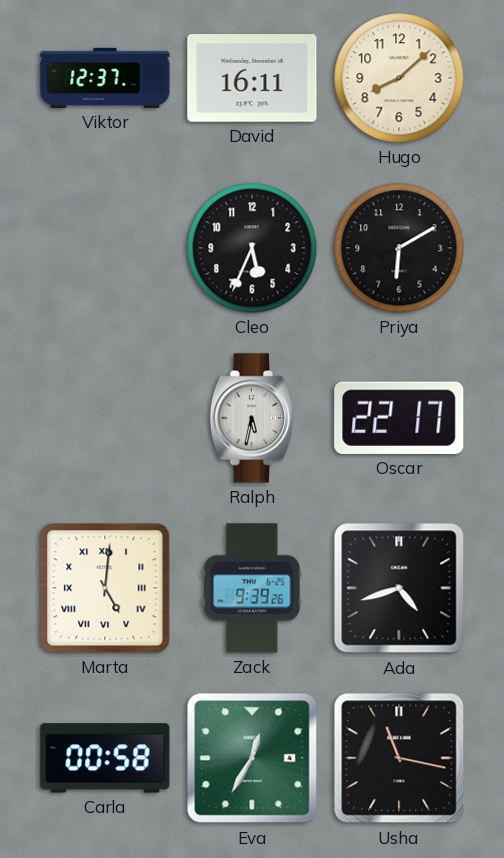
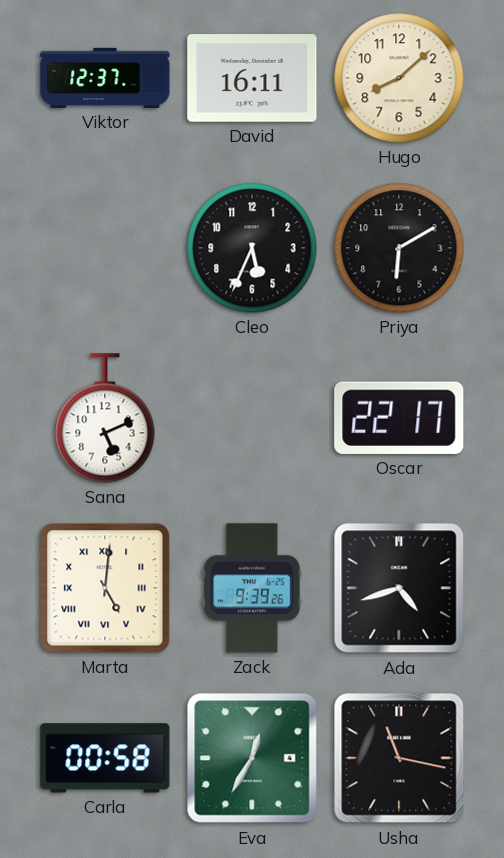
Sana: none -> 5:11 (105, 418)
Ralph: 5:32 -> none (252, 418)
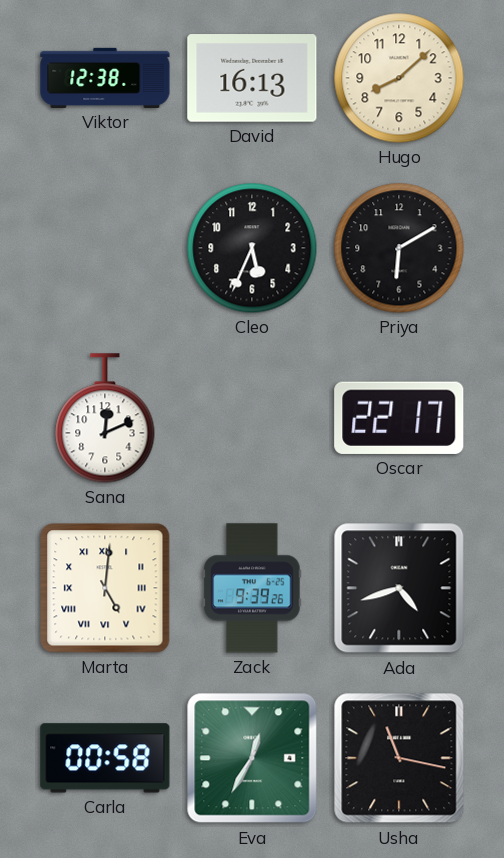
Viktor: 12:37 -> 12:38 (105, 78)
David: 16:11 -> 16:13 (252, 78)
Sana: 5:11 -> 12:11 (105, 418)
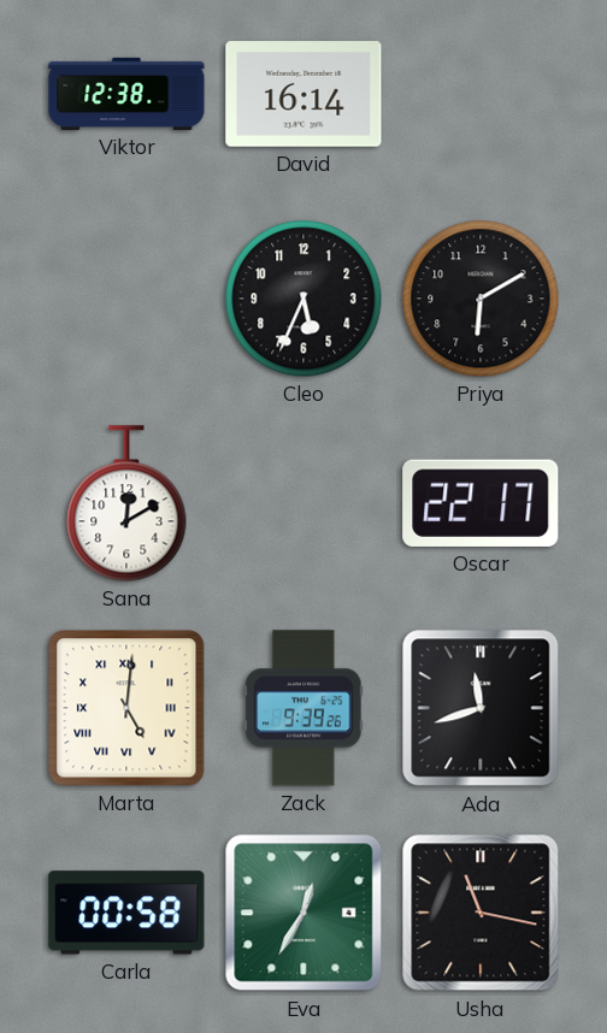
David: 16:13 -> 16:14 (303, 94)
Hugo: 8:08 -> none (399, 78)
Sana: 12:11 -> 12:10 (126, 503)
Ada: 4:42 -> 11:42 (481, 708)
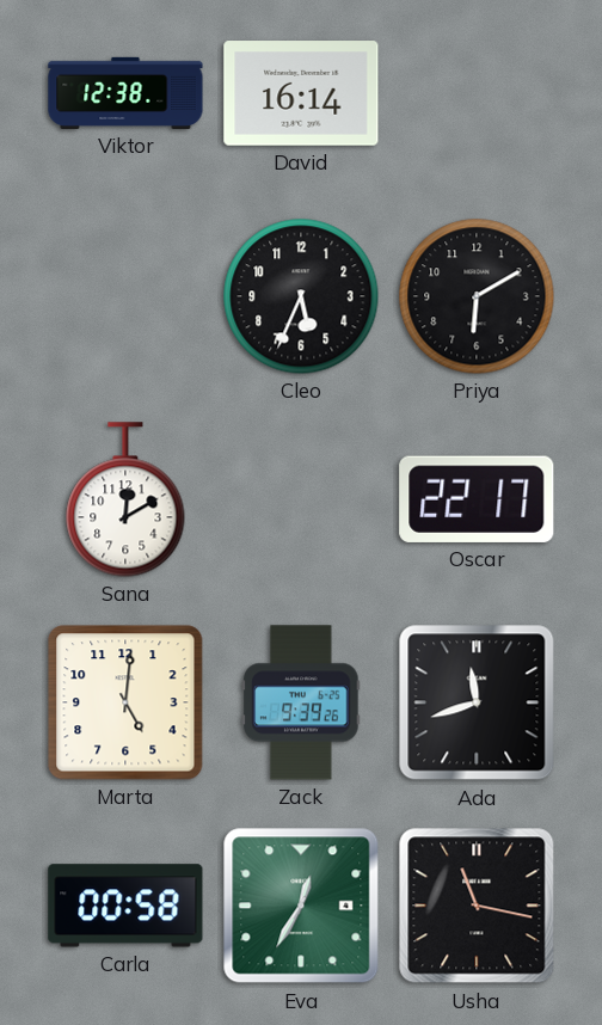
Marta numerals: Roman -> Arabic (125, 702)
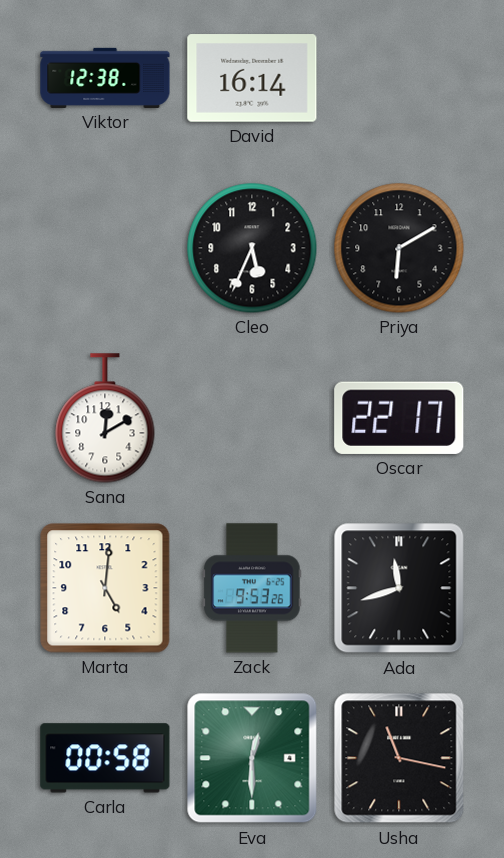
Zack: 9:39 -> 9:53 (252, 588)
Eva: 12:35 -> 12:30 (252, 758)
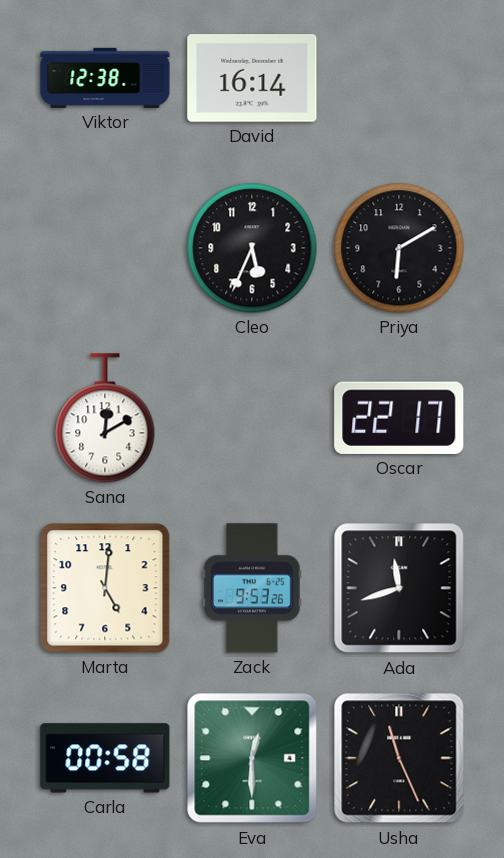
Usha: 11:17 -> 11:26 (399, 758)
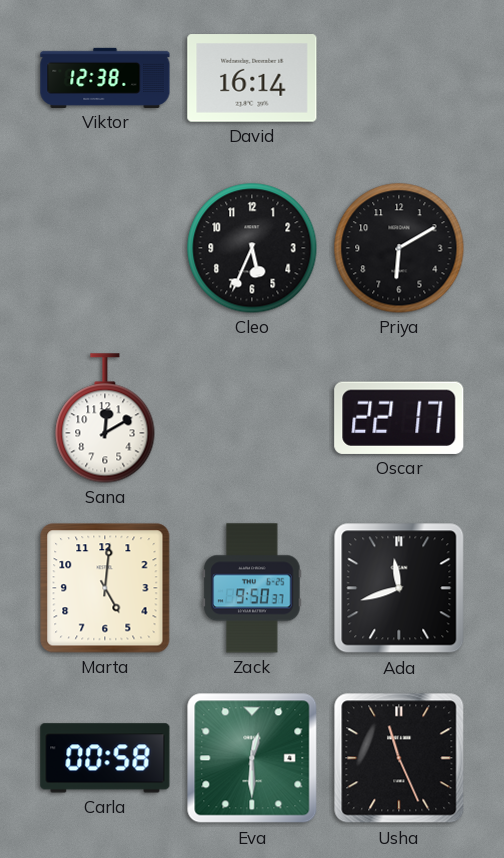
Zack: 9:53 -> 9:50 (252, 588)
